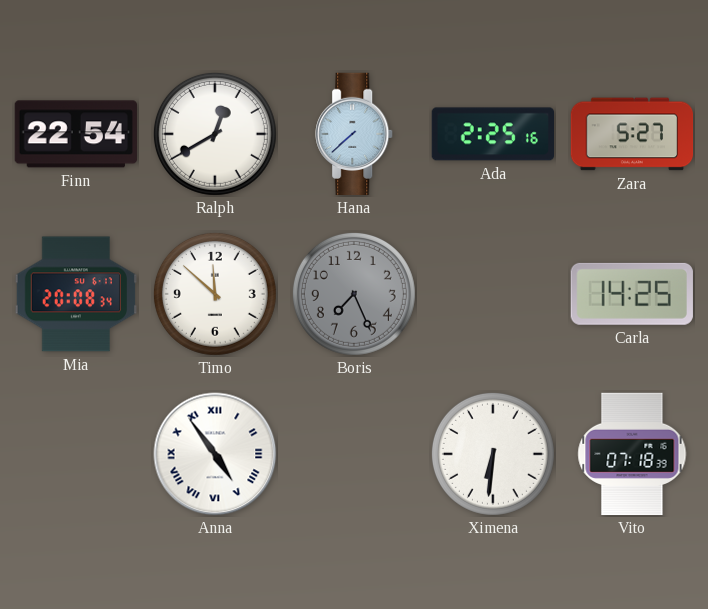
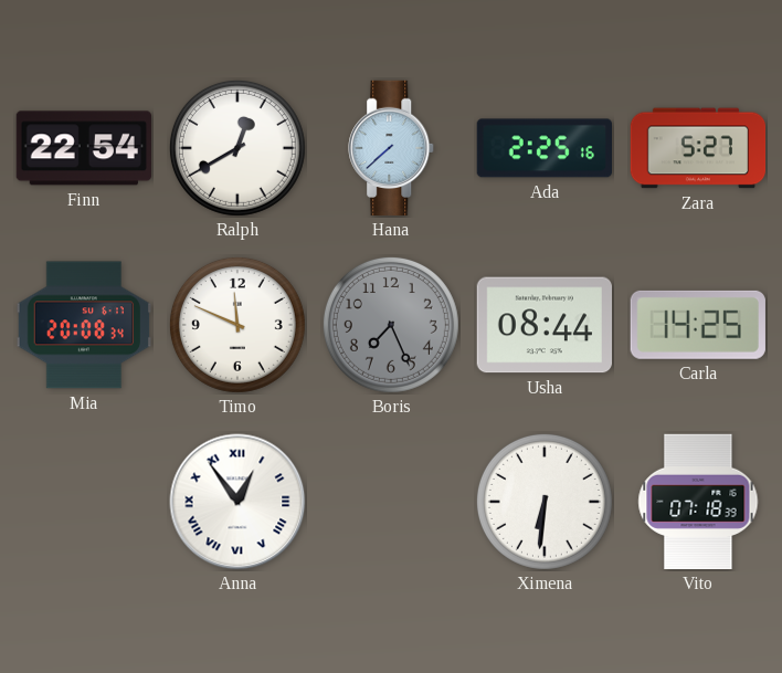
Timo: 11:52 -> 11:49 (237, 325)
Usha: none -> 08:44 (543, 325)
Anna: 4:54 -> 12:54 (237, 502)
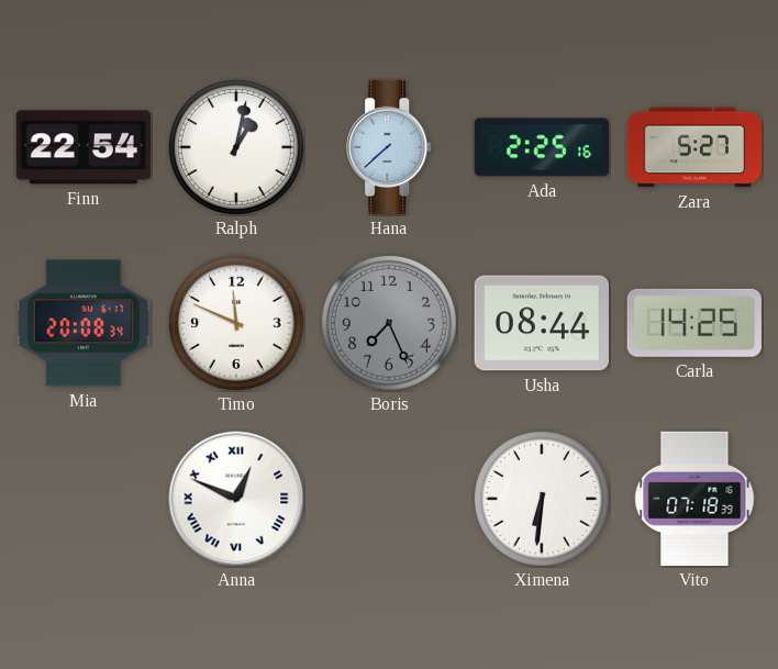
Ralph: 12:40 -> 1:02 (236, 147)
Anna: 12:54 -> 12:49 (236, 499)
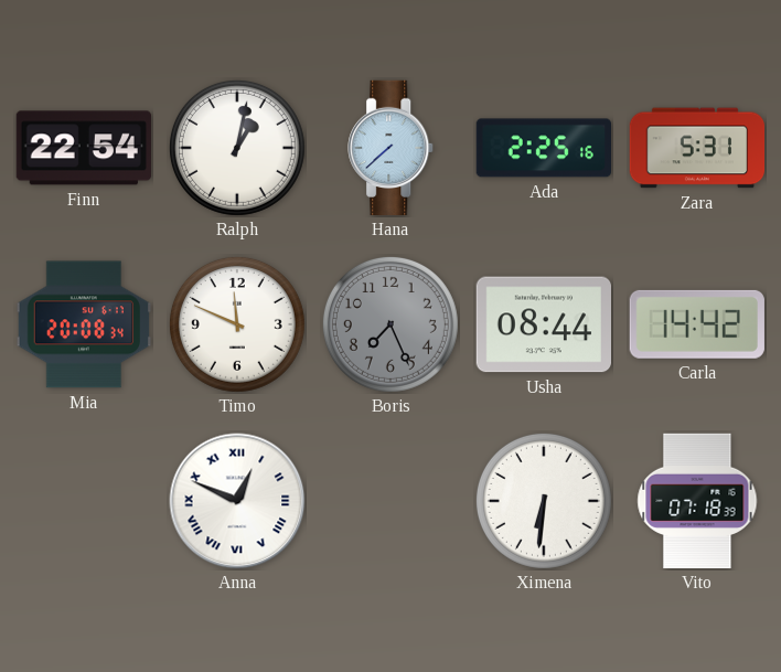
Zara: 5:27 -> 5:31 (697, 148)
Carla: 14:25 -> 14:42 (697, 324)
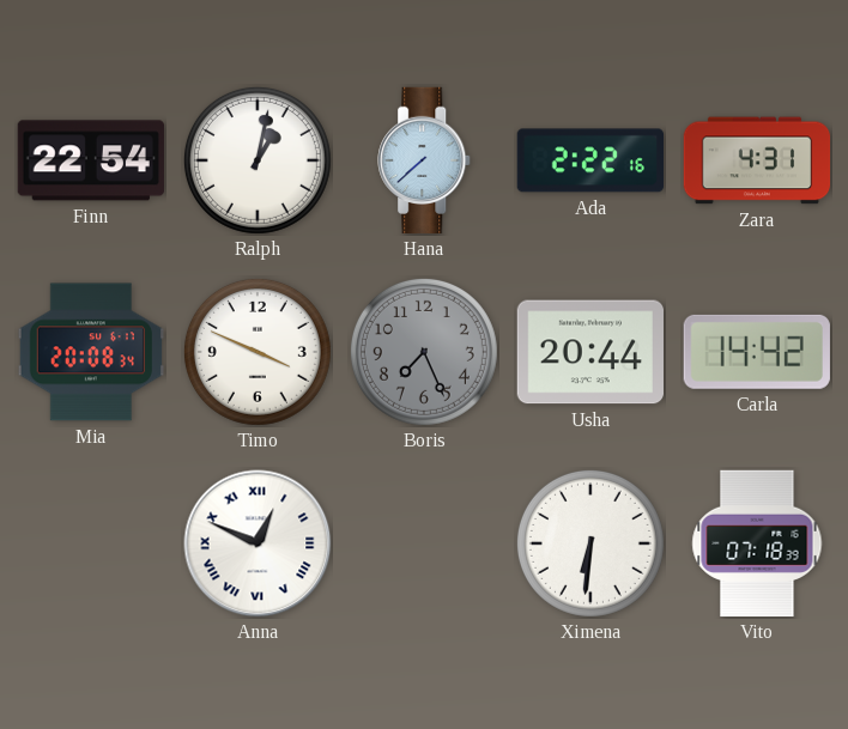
Ada: 2:25 -> 2:22 (589, 160)
Zara: 5:31 -> 4:31 (757, 160)
Timo: 11:49 -> 3:49 (258, 352)
Usha: 08:44 -> 20:44 (589, 352)
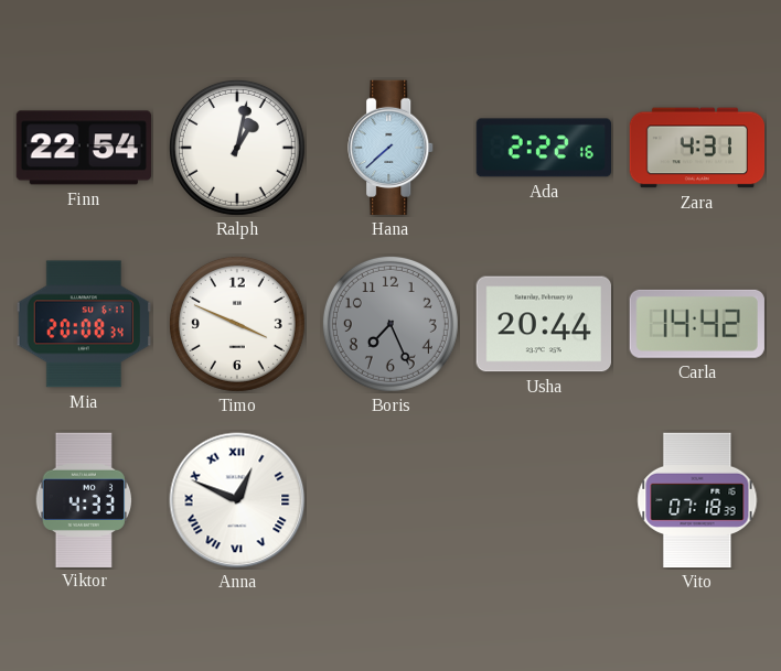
Viktor: none -> 4:33 (83, 499)
Ximena: 6:31 -> none (590, 543)
